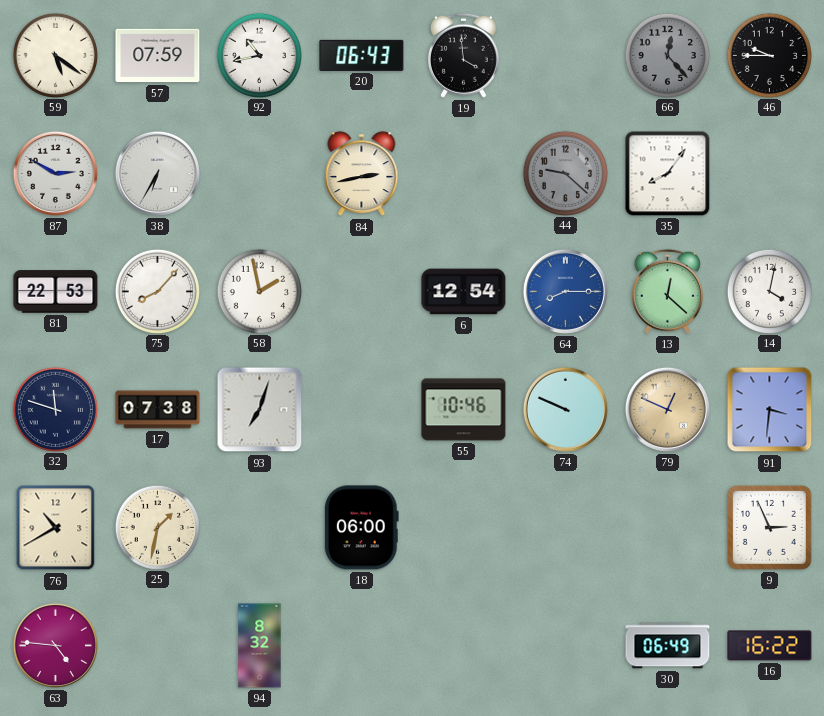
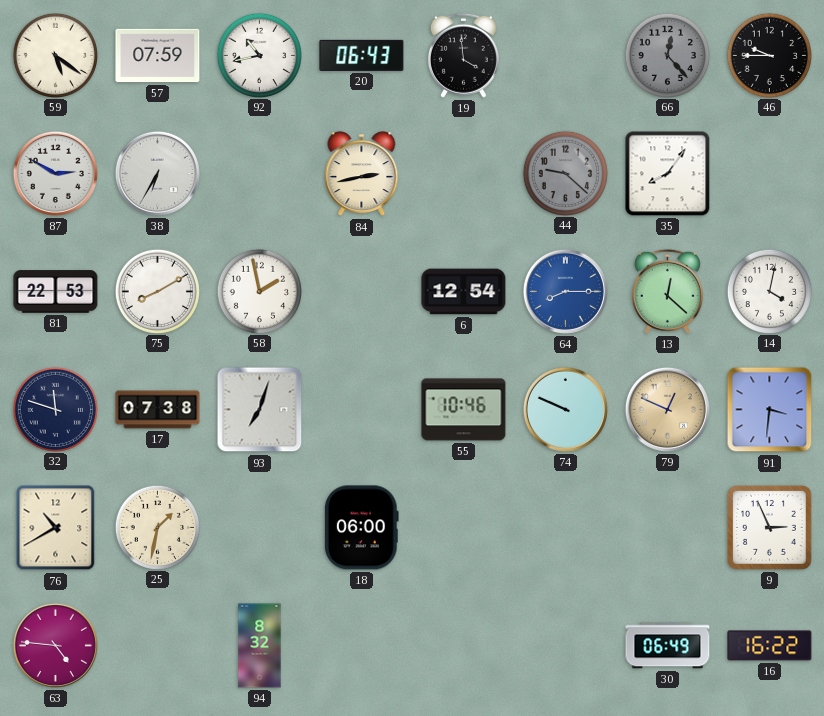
75: 8:07 -> 8:10 (157, 291)
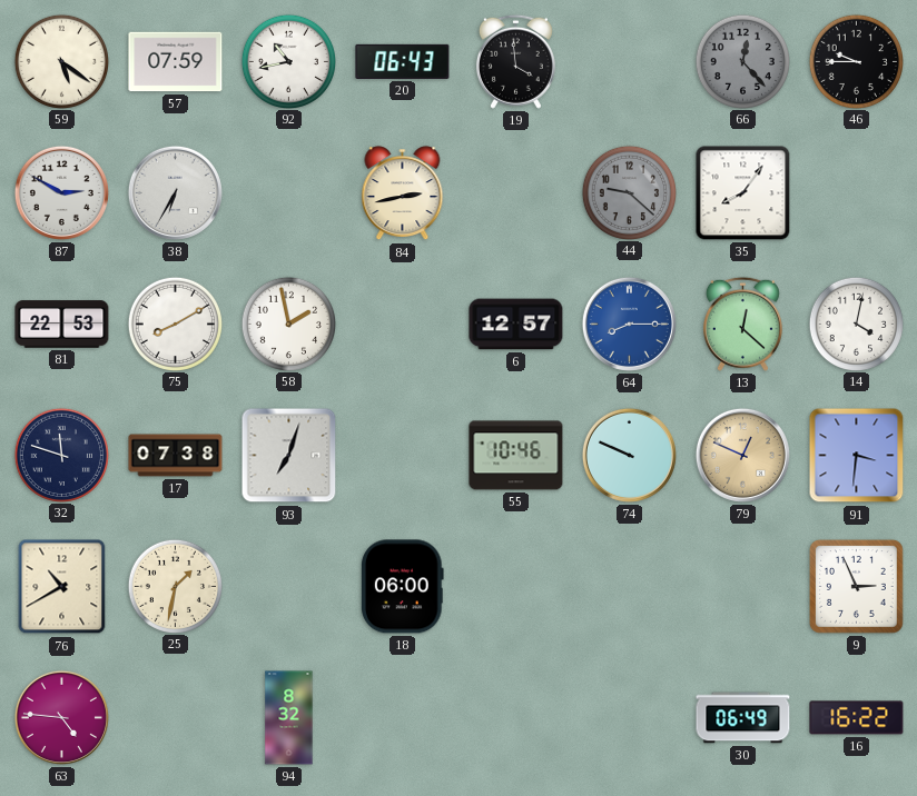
6: 12:54 -> 12:57 (516, 325)
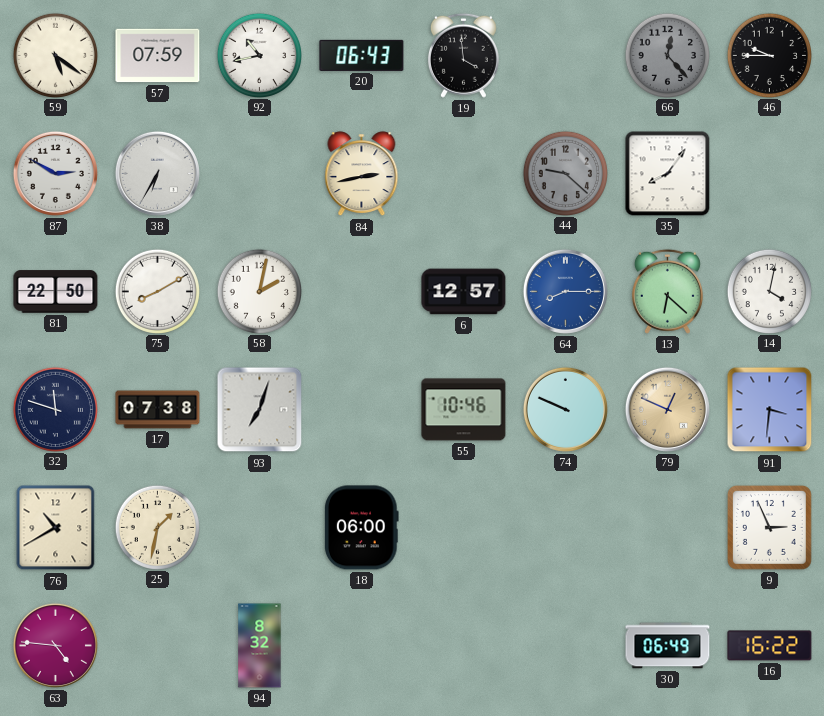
81: 22:53 -> 22:50 (56, 292)
58: 1:58 -> 2:02 (259, 291)
13: 12:22 -> 6:22 (667, 291)
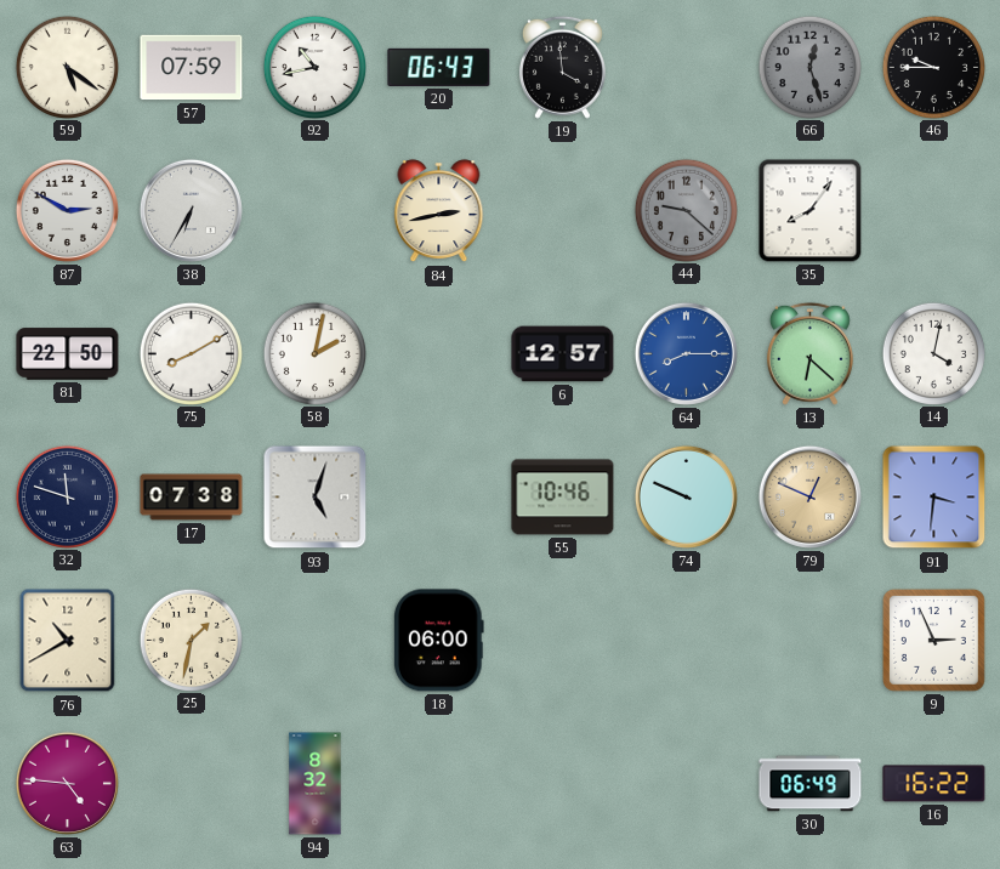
66: 12:23 -> 12:27 (809, 67)
93: 7:03 -> 5:03 (316, 498)
